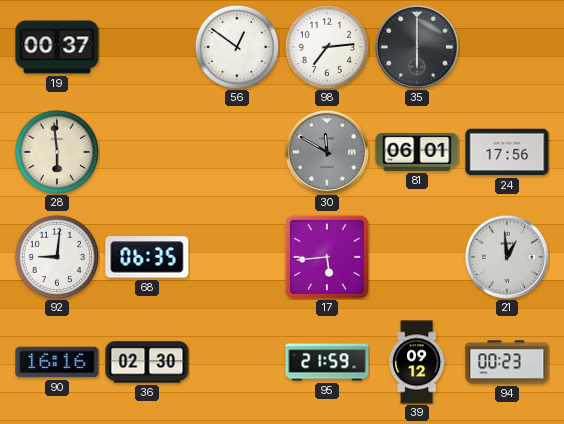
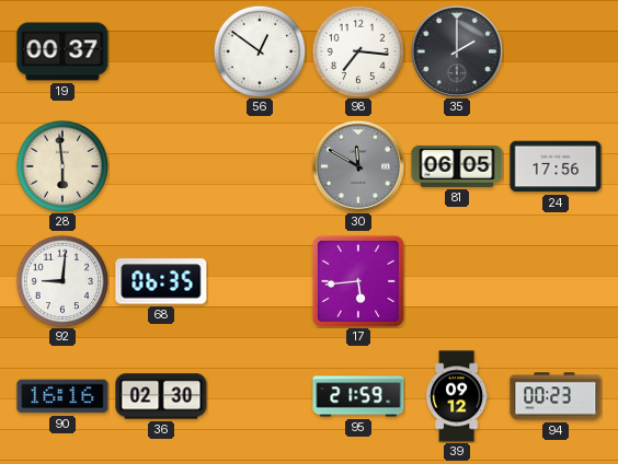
98: 7:14 -> 7:16 (358, 51)
35: 6:00 -> 2:00 (457, 51)
81: 06:01 -> 06:05 (457, 166)
21: 12:59 -> none (507, 257)
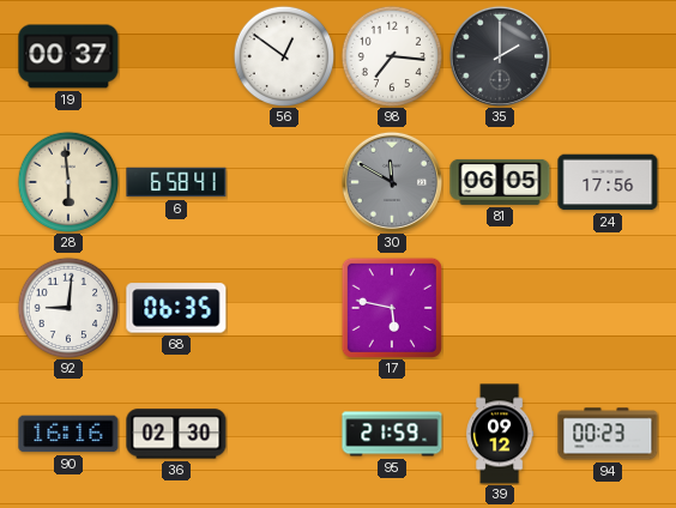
6: none -> 6:58 (176, 182)
17: 5:44 -> 5:47 (392, 308)
